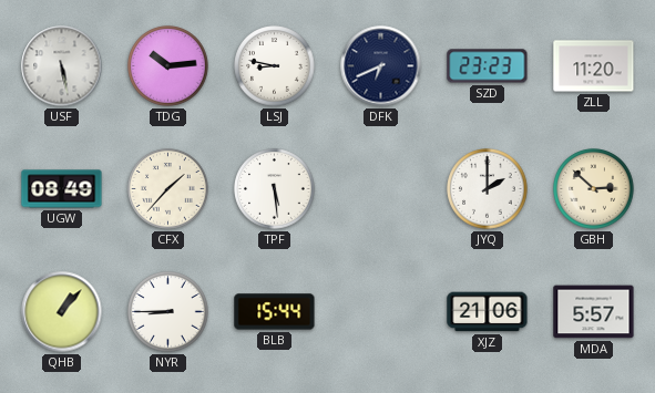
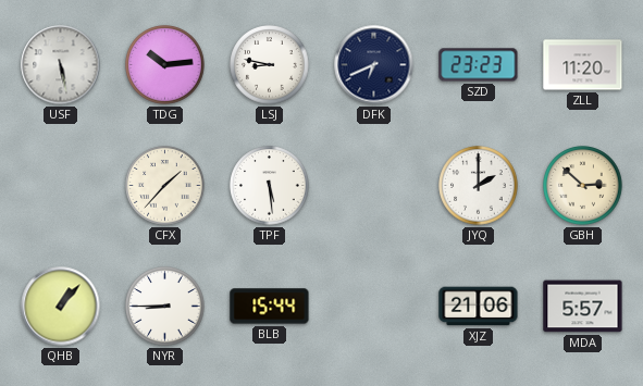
UGW: 08:49 -> none (62, 189)
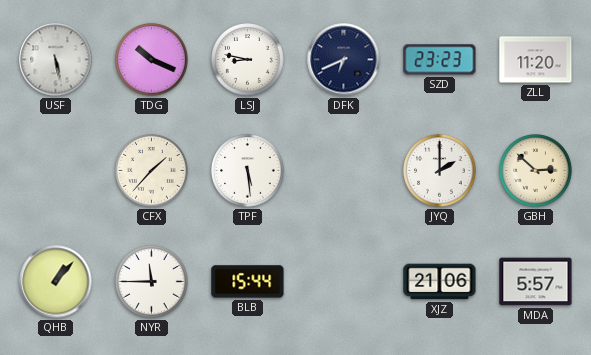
TDG: 10:14 -> 10:19 (152, 60)
NYR: 8:45 -> 11:45 (152, 282)
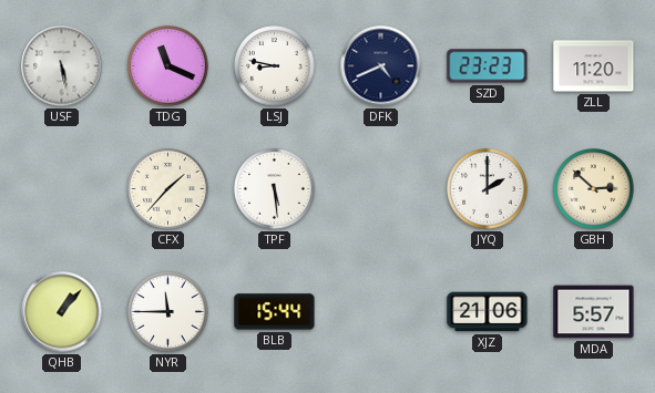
TDG: 10:19 -> 11:19 (168, 66)
DFK: 6:41 -> 4:41 (381, 66)
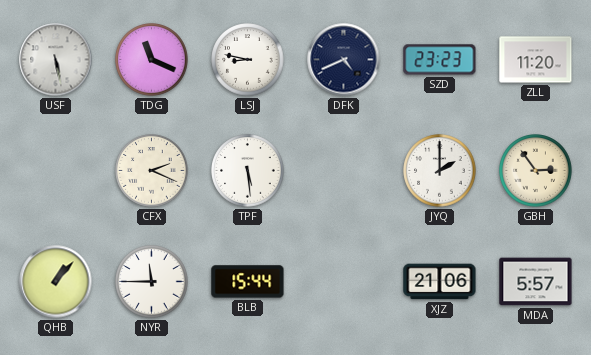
CFX: 1:37 -> 2:19 (152, 171)
GBH: 2:52 -> 2:54 (536, 171)
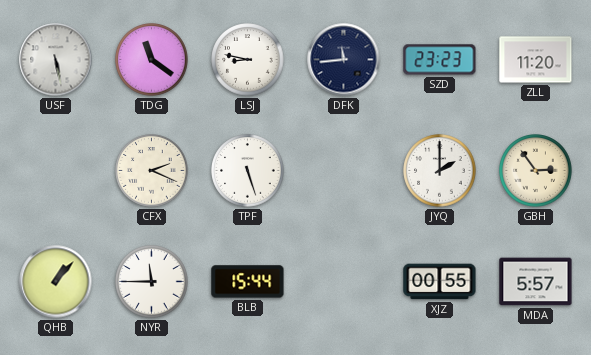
TDG: 11:19 -> 11:21 (152, 60)
DFK: 4:41 -> 11:44 (344, 60)
TPF: 5:29 -> 5:27 (248, 171)
XJZ: 21:06 -> 00:55 (440, 282)
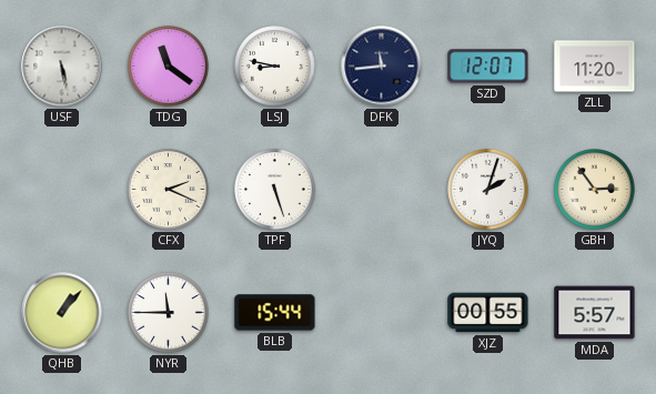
SZD: 23:23 -> 12:07 (488, 67)
JYQ: 2:00 -> 2:03 (488, 190)
